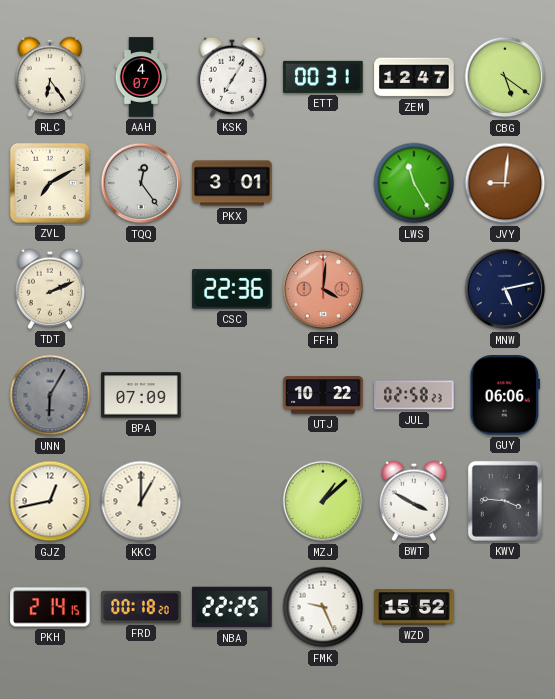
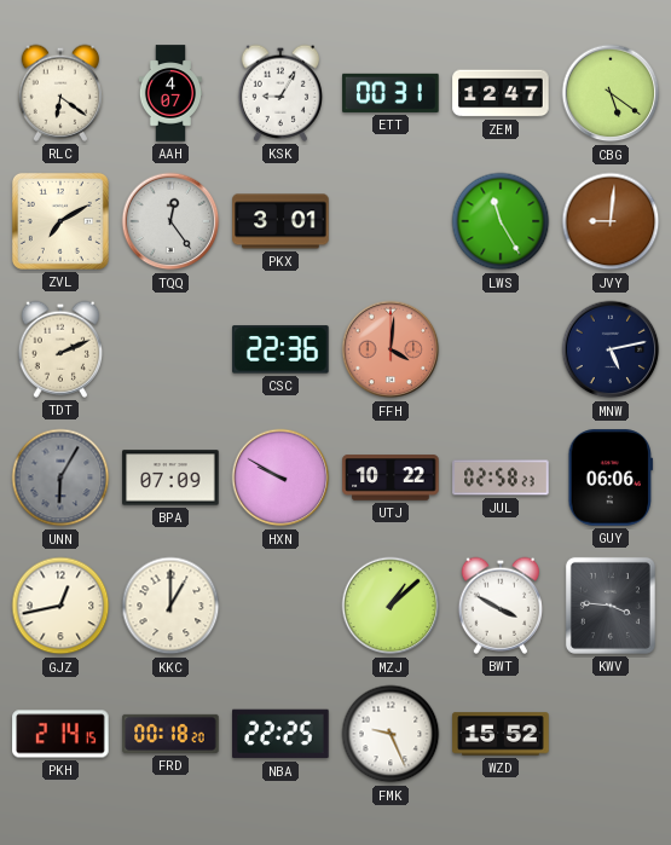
RLC: 6:24 -> 6:21 (59, 93)
KSK: 7:05 -> 9:05 (279, 93)
HXN: none -> 9:50 (280, 478)
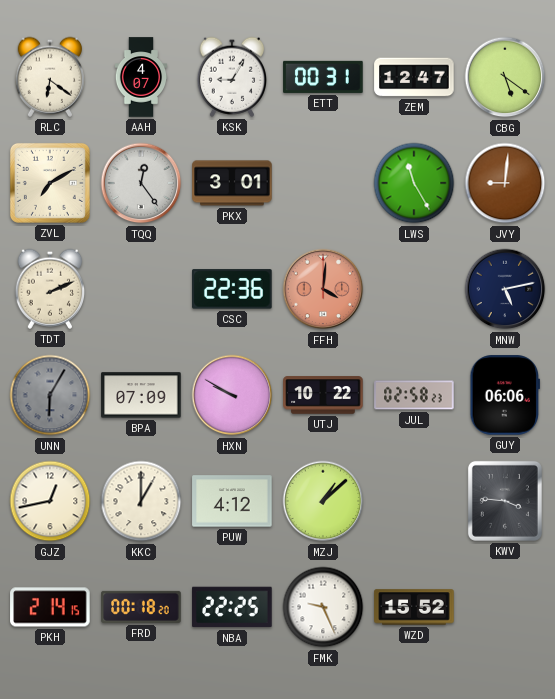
PUW: none -> 4:12 (232, 501)
BWT: 3:50 -> none (499, 606)
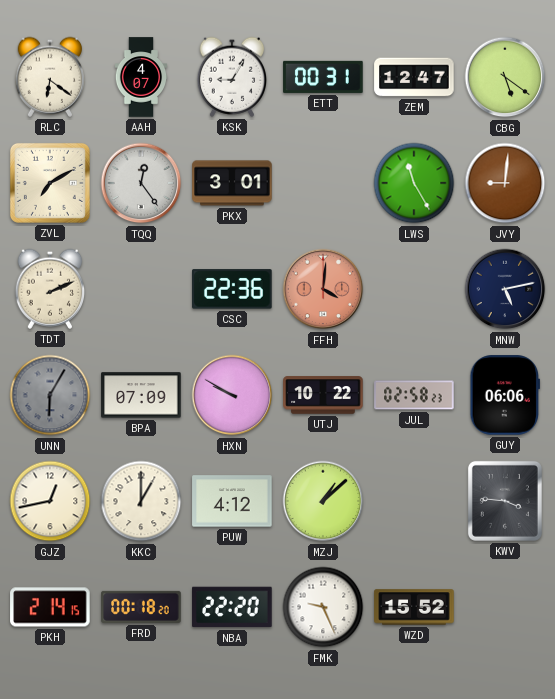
NBA: 22:25 -> 22:20 (232, 607)
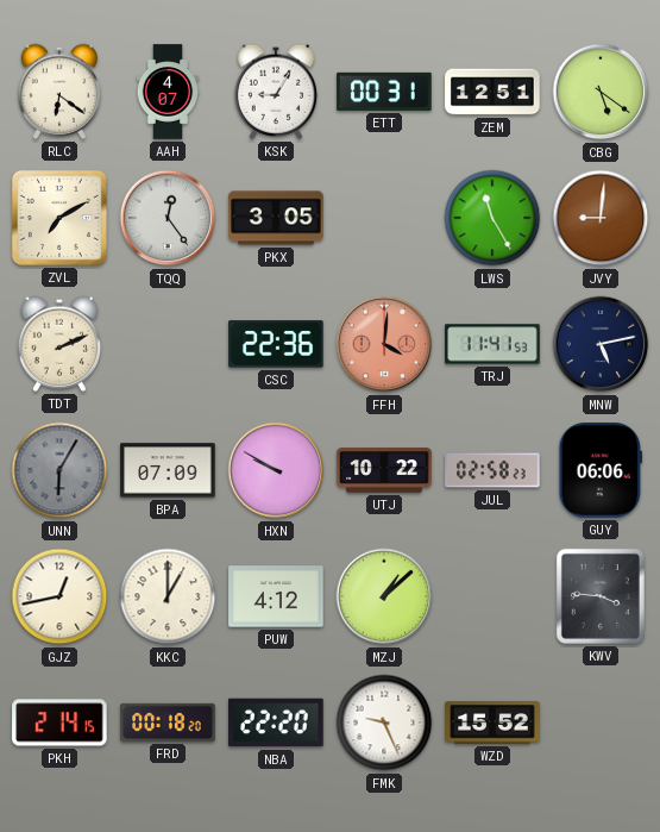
ZEM: 12:47 -> 12:51 (492, 92)
PKX: 3:01 -> 3:05 (276, 218)
TRJ: none -> 11:41 (492, 344)
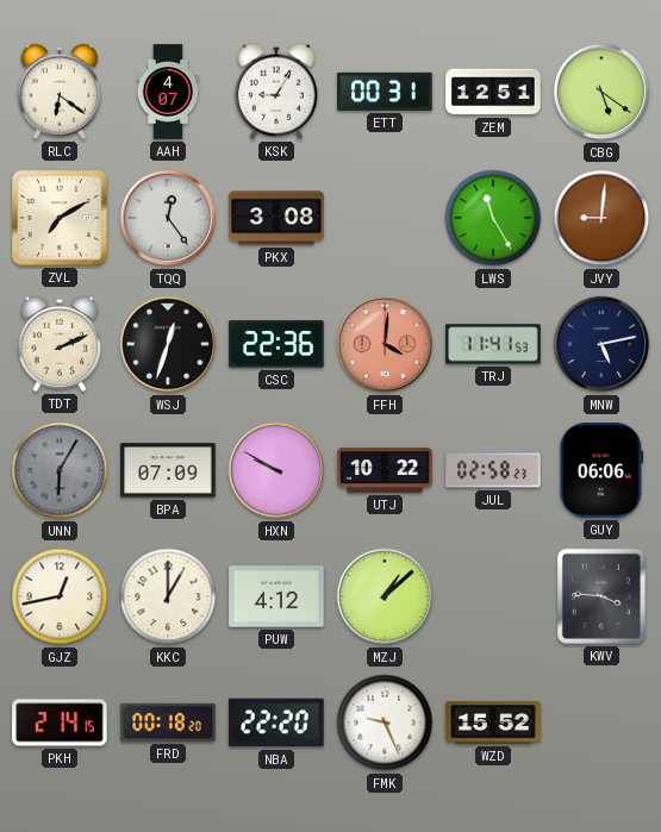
PKX: 3:05 -> 3:08 (276, 218)
WSJ: none -> 12:33 (168, 344)
